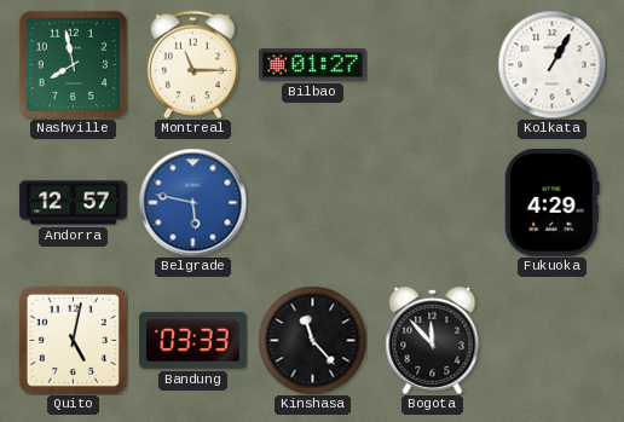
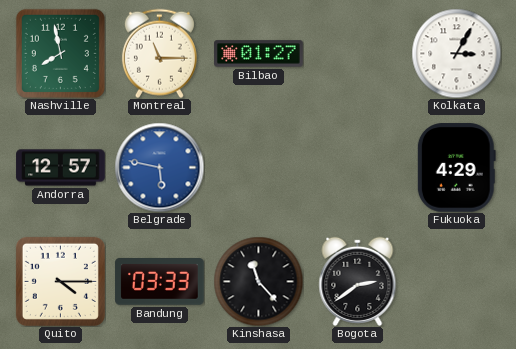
Kolkata: 1:05 -> 3:05 (456, 53)
Quito: 5:02 -> 4:15 (60, 281)
Bogota: 11:53 -> 2:39 (358, 281)
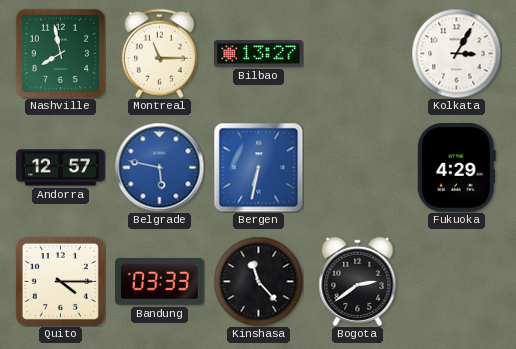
Bilbao: 01:27 -> 13:27 (259, 54)
Bergen: none -> 6:32 (258, 167)
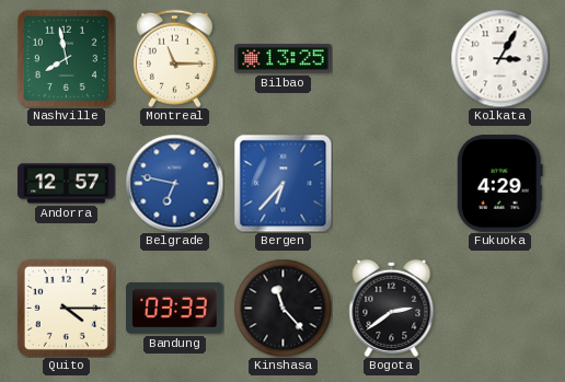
Bilbao: 13:27 -> 13:25 (284, 59)
Belgrade: 5:47 -> 6:47 (174, 183)
Bergen: 6:32 -> 6:37 (282, 183)
